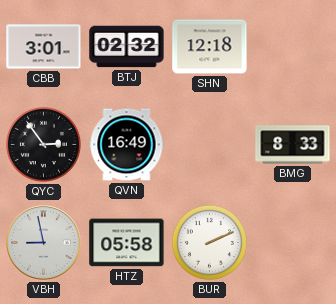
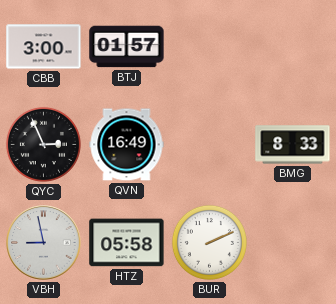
CBB: 3:01 -> 3:00 (44, 47)
BTJ: 02:32 -> 01:57 (127, 47)
SHN: 12:18 -> none (210, 47)
QYC: 2:54 -> 2:56 (43, 144)
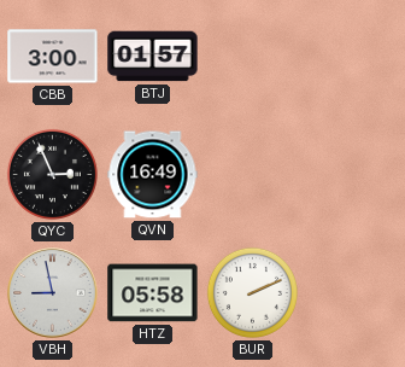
BMG: 8:33 -> none (293, 145)
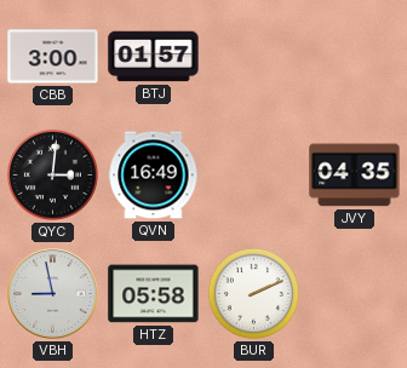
QYC: 2:56 -> 3:01 (52, 174)
JVY: none -> 04:35 (355, 176)
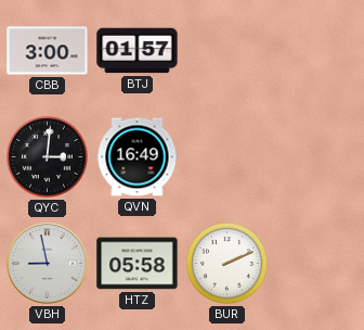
JVY: 04:35 -> none (355, 176)
